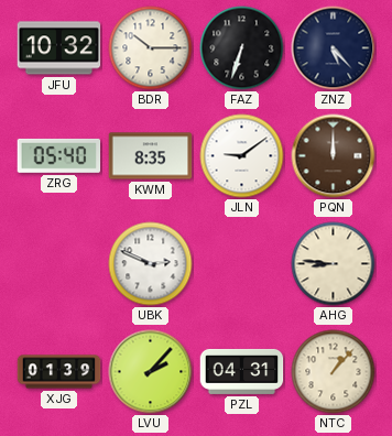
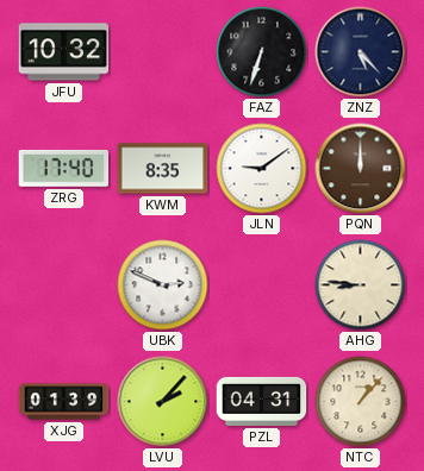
BDR: 10:15 -> none (151, 48)
ZRG: 05:40 -> 17:40 (64, 168)
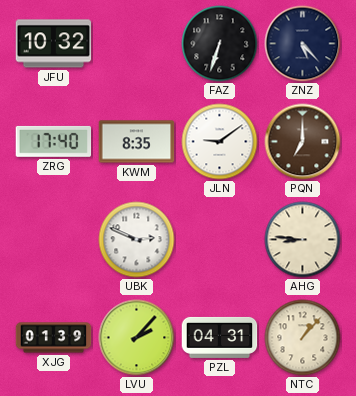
PQN: 12:00 -> 7:00 (303, 142)
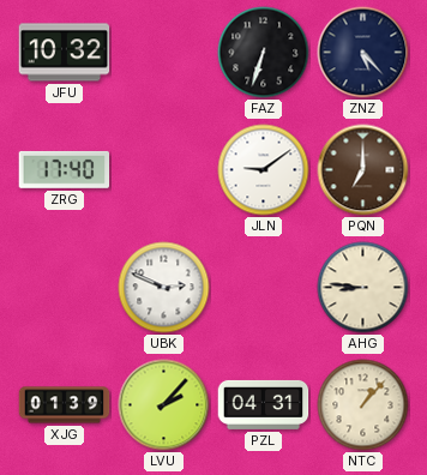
KWM: 8:35 -> none (137, 142)
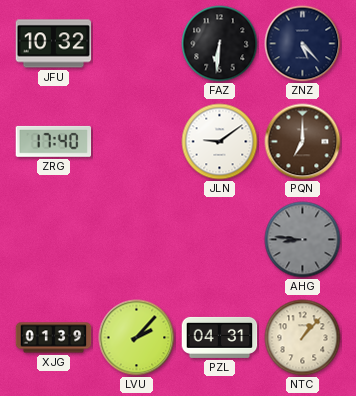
FAZ: 6:33 -> 6:31 (220, 44)
UBK: 2:49 -> none (164, 288)
AHG dial: cream -> grey (303, 240)
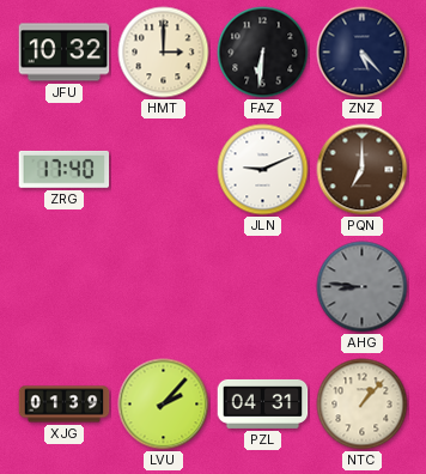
HMT: none -> 3:00 (164, 53)
JLN: 9:09 -> 9:11 (263, 170)
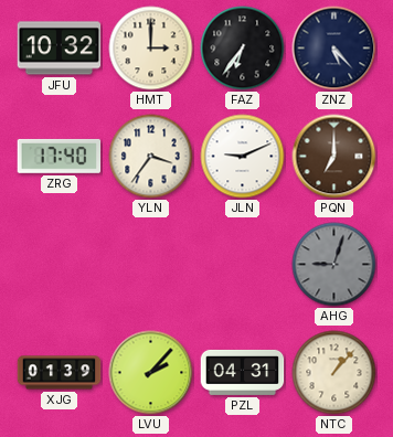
FAZ: 6:31 -> 6:36 (243, 49)
YLN: none -> 3:36 (151, 157)
AHG: 8:46 -> 9:03 (334, 265)
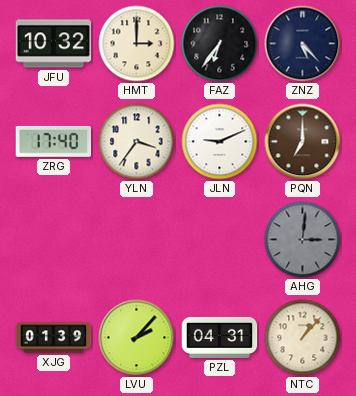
AHG: 9:03 -> 3:01 (303, 240)
